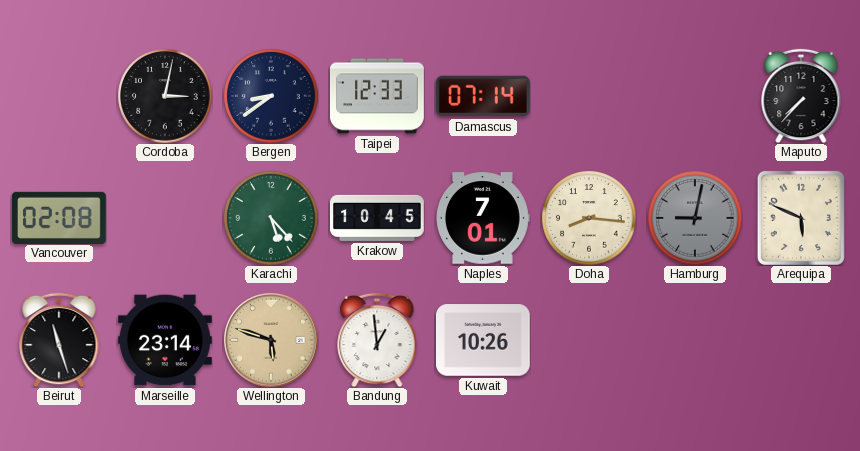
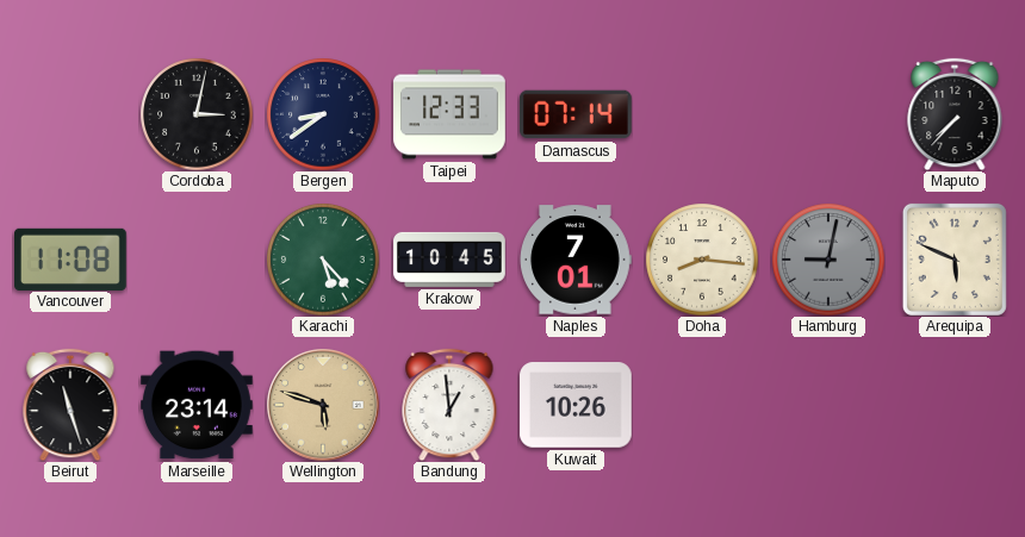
Vancouver: 02:08 -> 11:08 (72, 258)
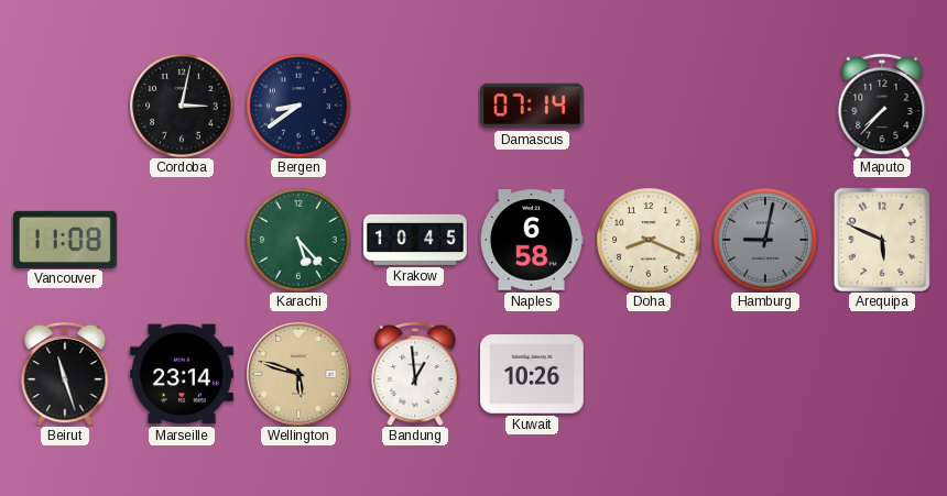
Taipei: 12:33 -> none (451, 114)
Naples: 7:01 -> 6:58 (532, 240)
Doha: 8:16 -> 8:19 (649, 240)
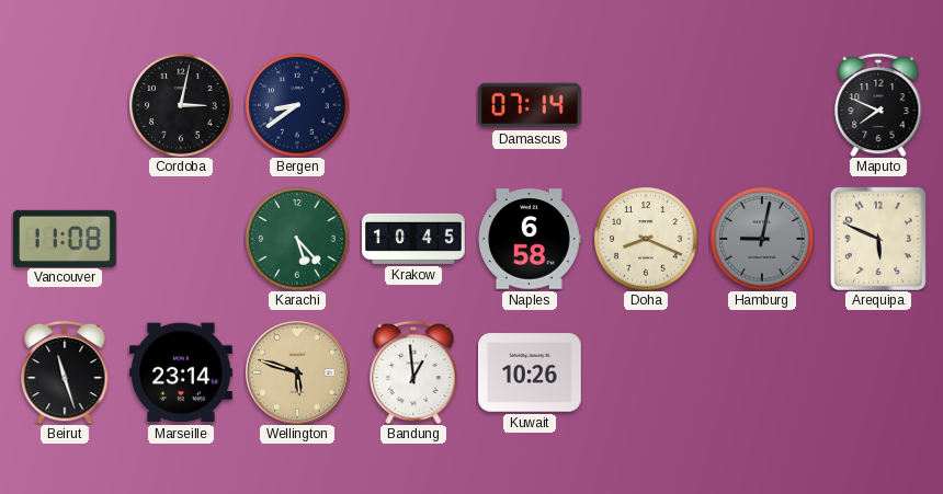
Maputo: 7:37 -> 7:49 (878, 105)
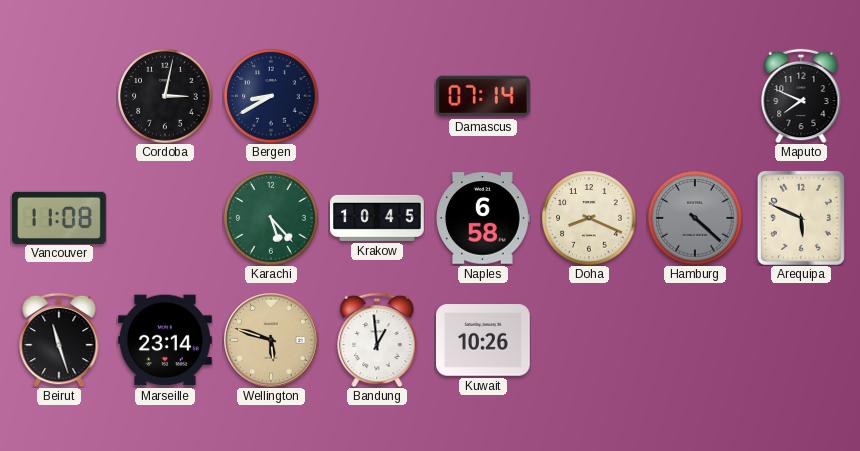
Bergen: 8:39 -> 8:40 (271, 96)
Hamburg: 9:02 -> 4:22 (695, 218)
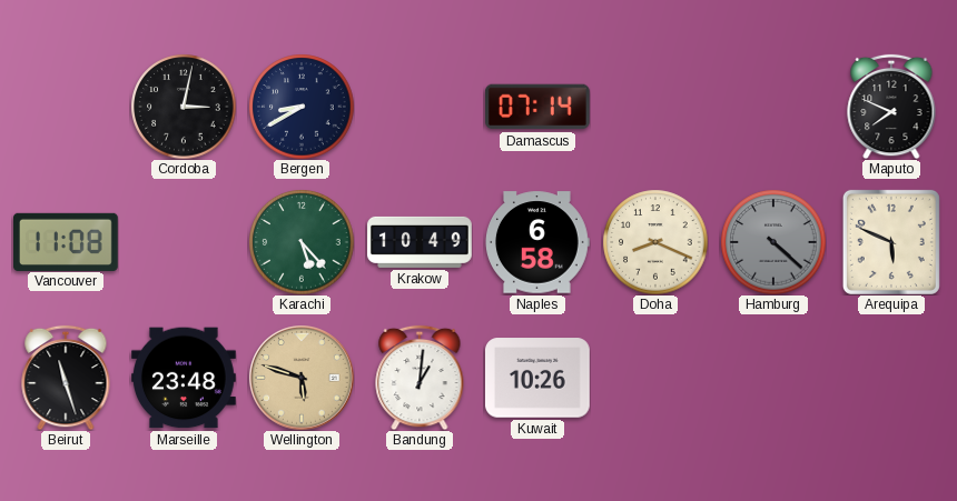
Krakow: 10:45 -> 10:49 (421, 242)
Marseille: 23:14 -> 23:48 (185, 378)
Bandung: 12:59 -> 1:01 (420, 378)
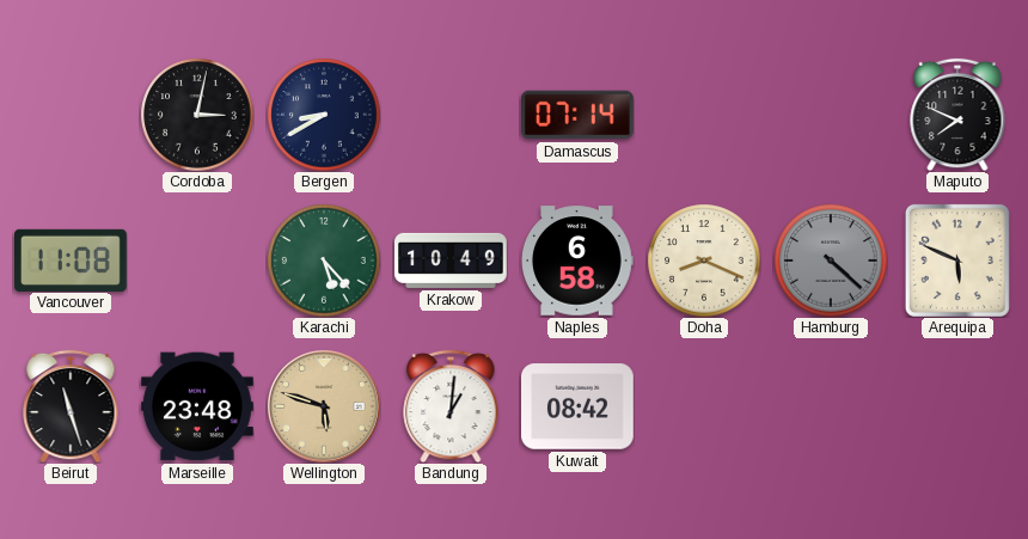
Kuwait: 10:26 -> 08:42 (579, 406)
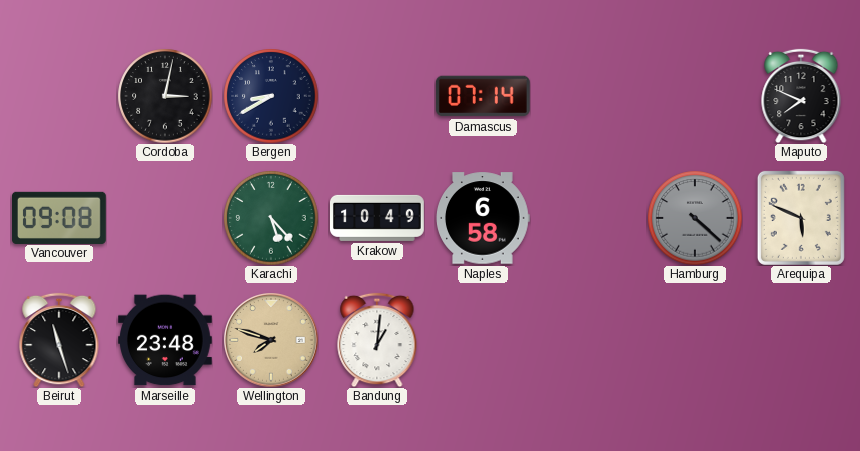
Vancouver: 11:08 -> 09:08 (60, 217)
Doha: 8:19 -> none (704, 261)
Wellington: 5:48 -> 7:48 (271, 340)
Kuwait: 08:42 -> none (579, 406)
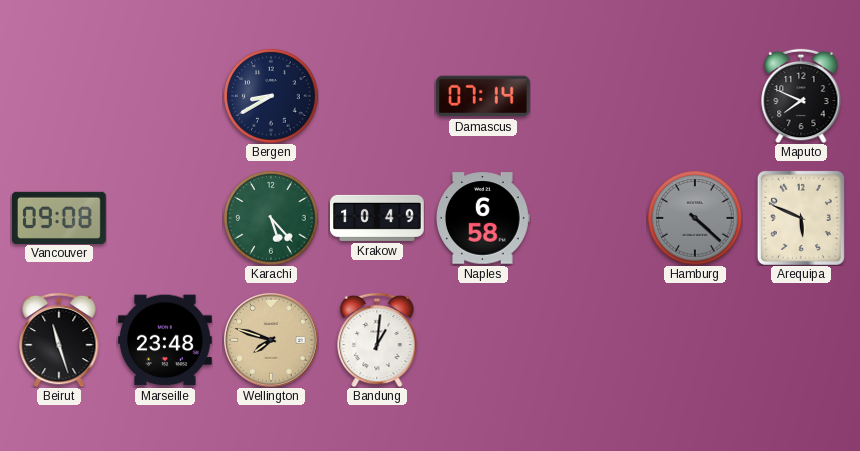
Cordoba: 3:02 -> none (165, 96)
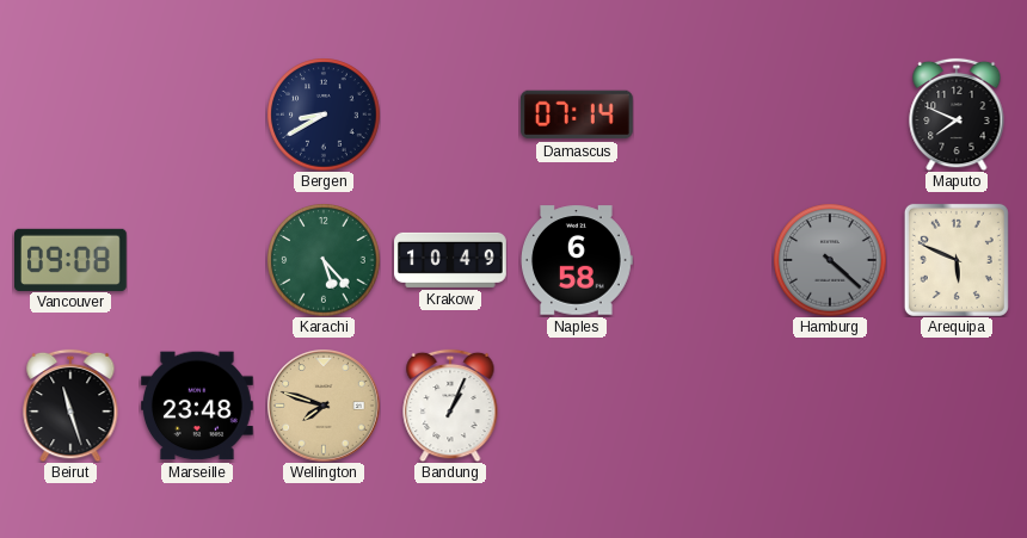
Bandung: 1:01 -> 1:04 (450, 406)
